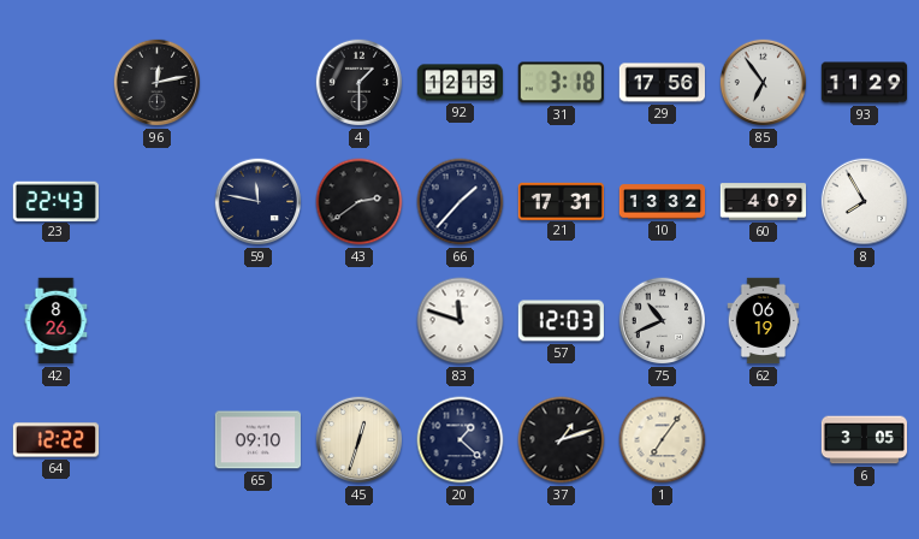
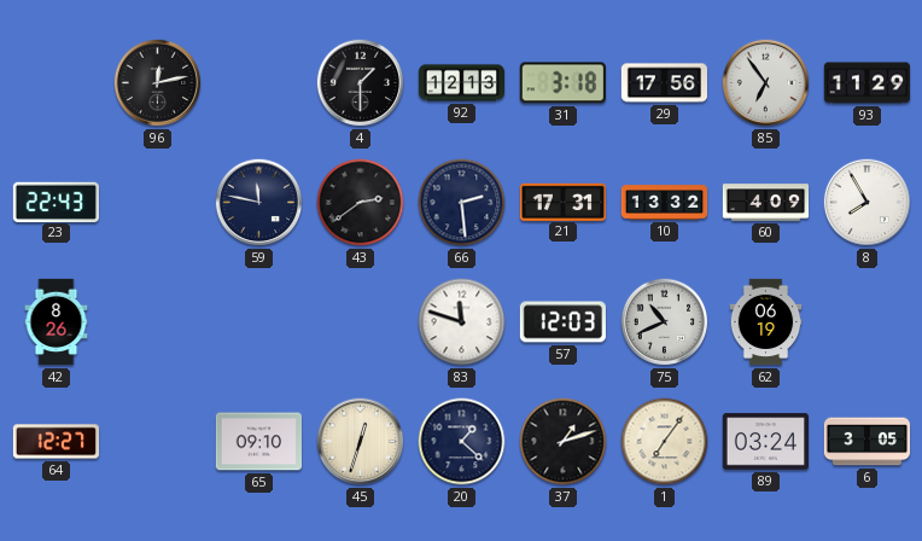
66: 1:37 -> 2:29 (462, 203)
64: 12:22 -> 12:27 (57, 442)
89: none -> 03:24 (765, 442)
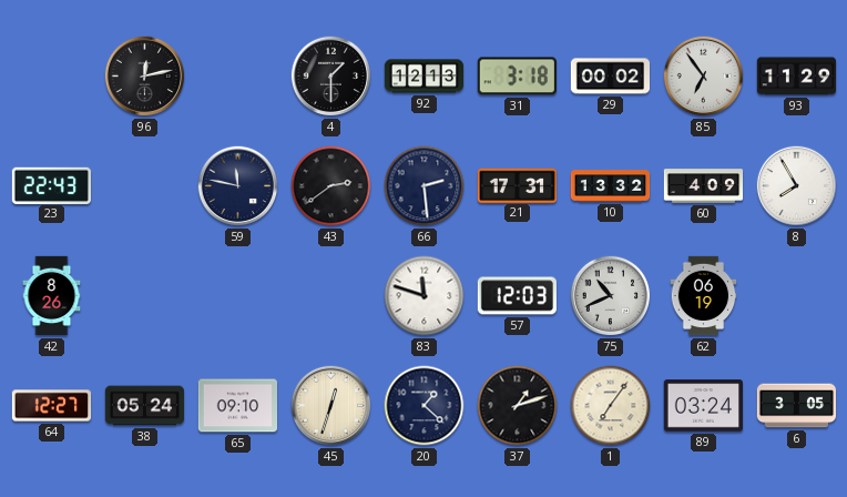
29: 17:56 -> 00:02 (610, 77)
38: none -> 05:24 (145, 406)
